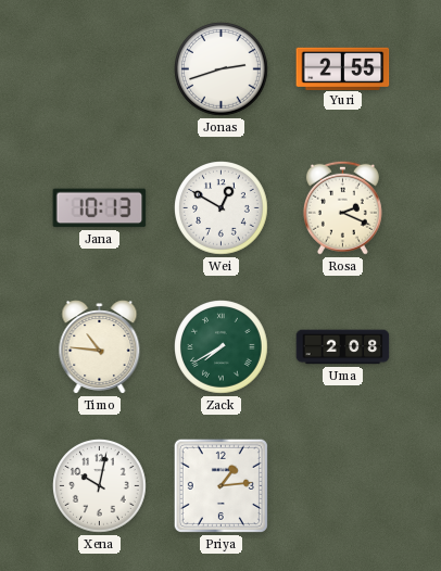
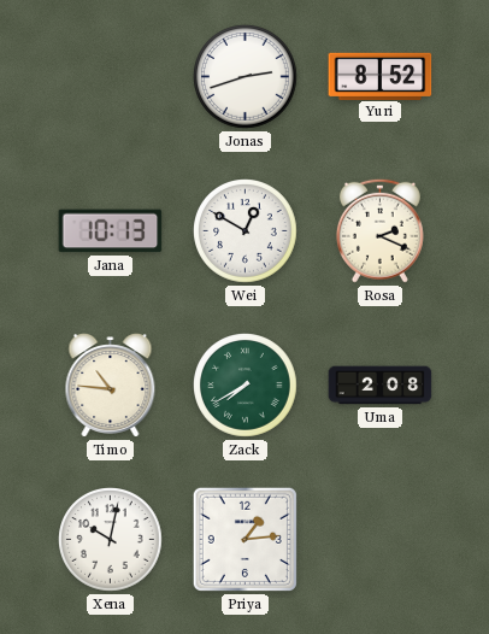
Yuri: 2:55 -> 8:52 (381, 76)
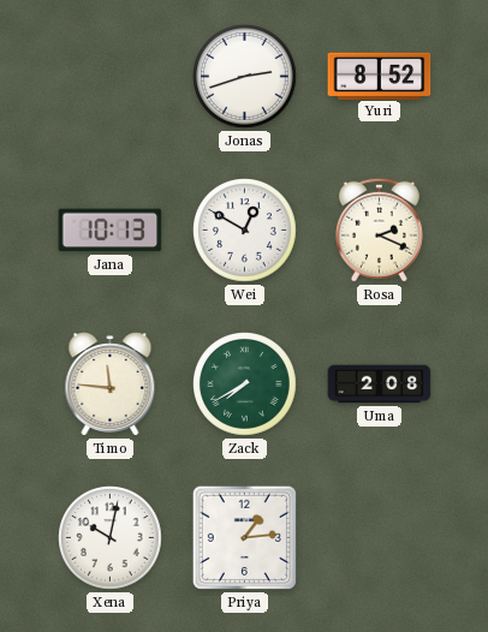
Timo: 10:46 -> 11:46 (111, 384)
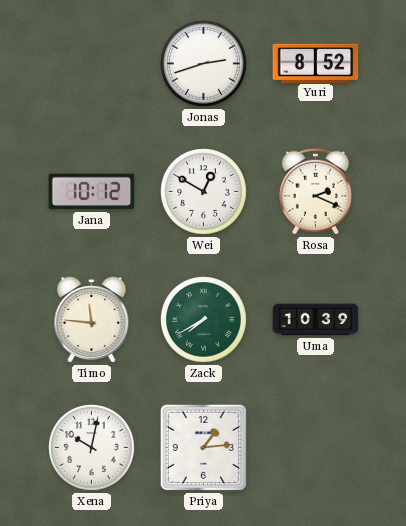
Jana: 10:13 -> 10:12 (92, 192)
Uma: 2:08 -> 10:39 (316, 320)
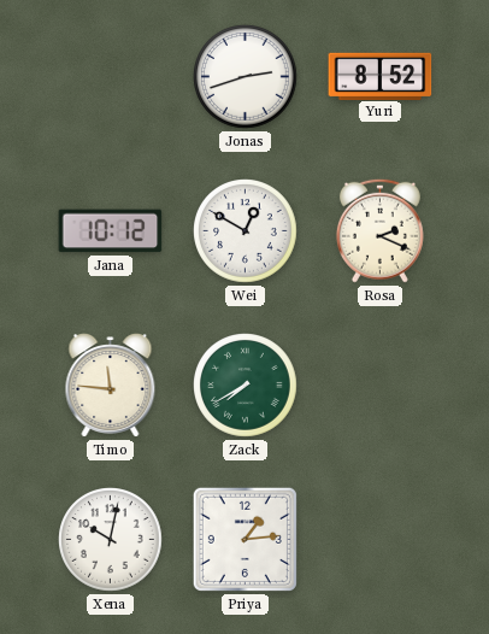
Uma: 10:39 -> none (316, 320)
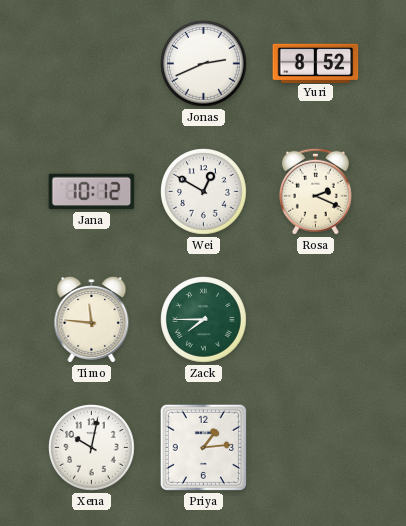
Jonas: 2:42 -> 2:41 (204, 64)
Zack: 7:40 -> 7:45 (204, 320)
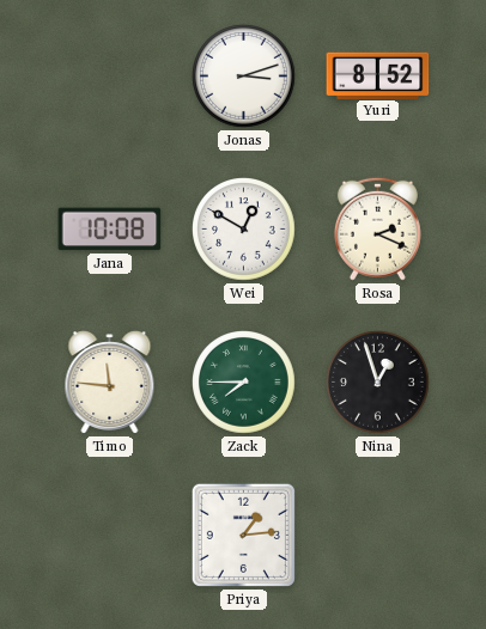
Jonas: 2:41 -> 3:12 (244, 77)
Jana: 10:12 -> 10:08 (110, 230)
Nina: none -> 12:57 (378, 383)
Xena: 10:02 -> none (92, 448)
